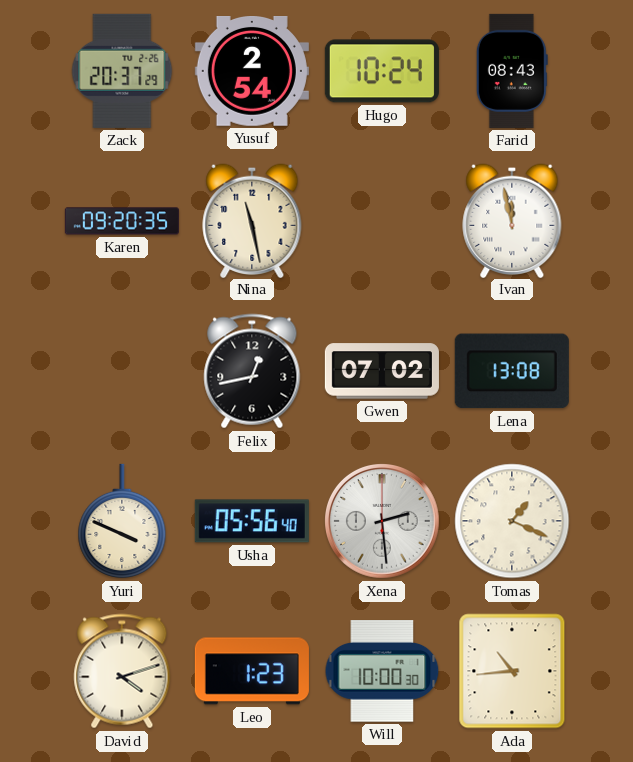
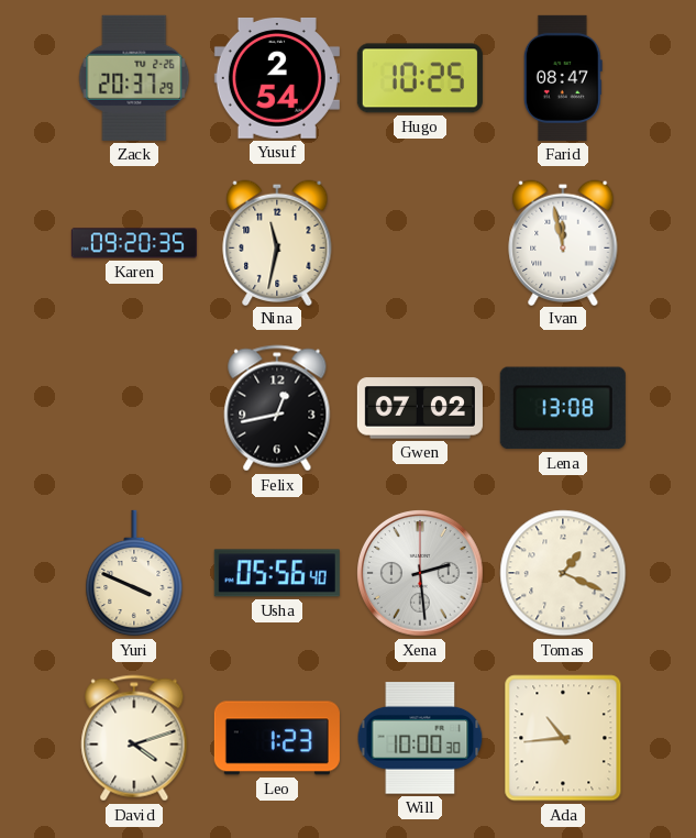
Hugo: 10:24 -> 10:25 (420, 78)
Farid: 08:43 -> 08:47 (563, 78)
Nina: 11:28 -> 11:32 (277, 242)
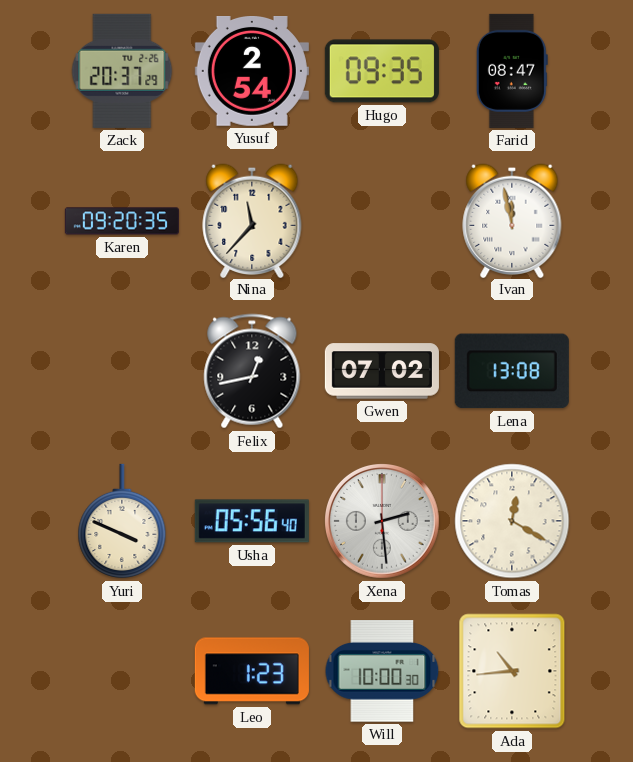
Hugo: 10:25 -> 09:35 (382, 71)
Nina: 11:32 -> 11:37 (252, 220)
Tomas: 1:19 -> 12:20 (512, 521)
David: 4:12 -> none (134, 738)
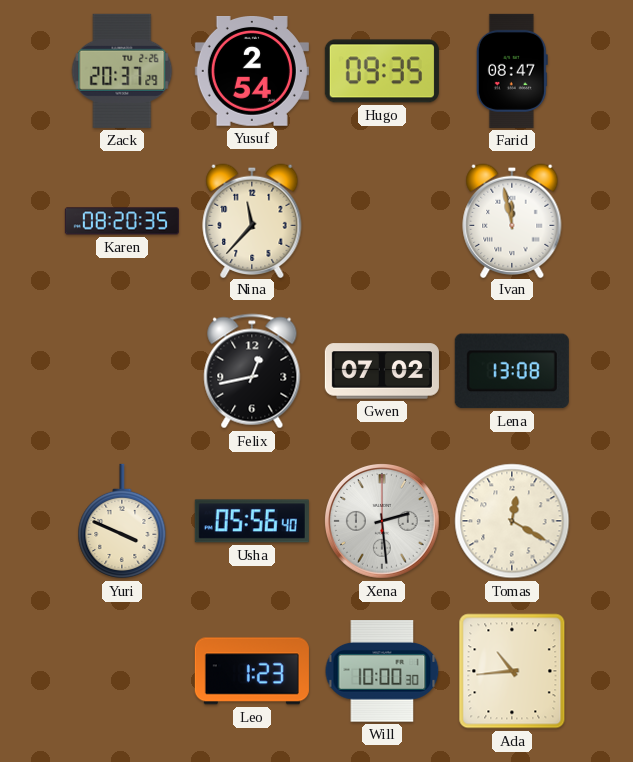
Karen: 09:20 -> 08:20 (122, 221)
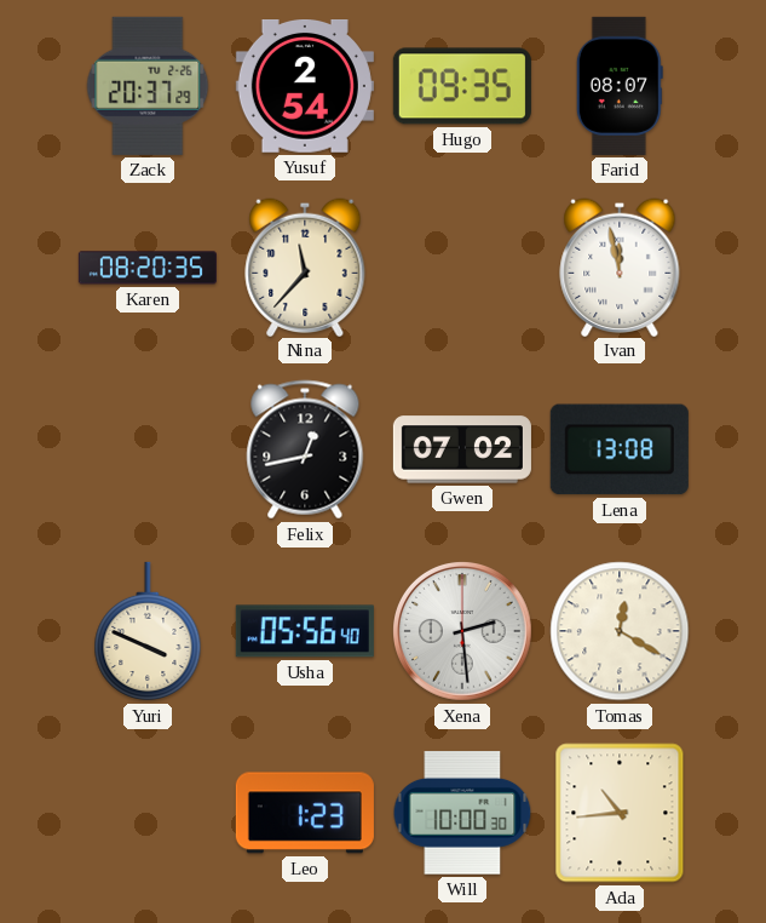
Farid: 08:47 -> 08:07 (620, 86)
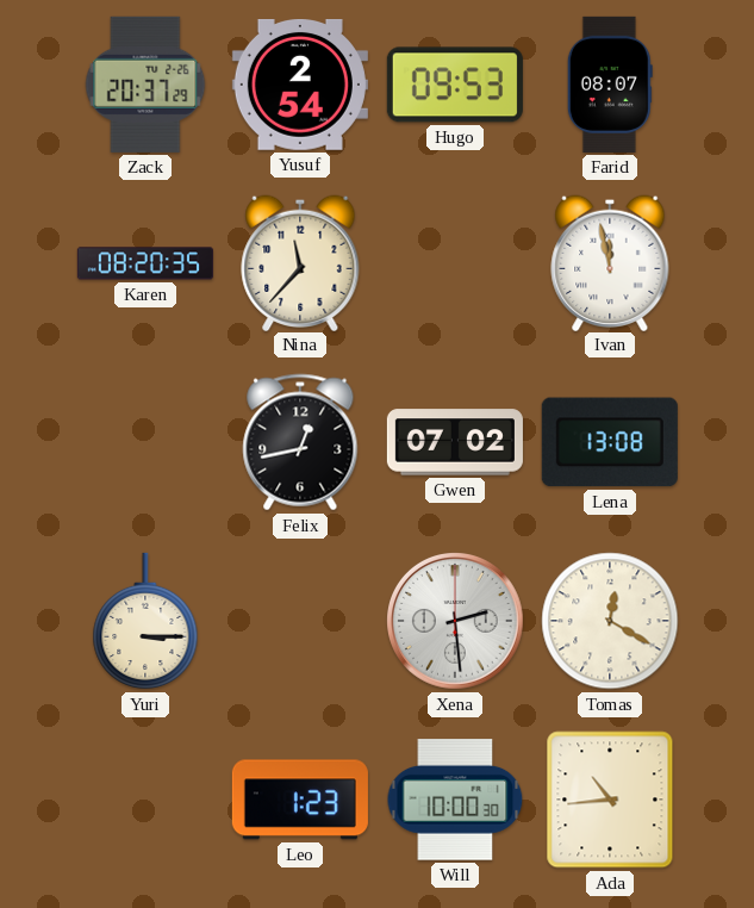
Hugo: 09:35 -> 09:53 (455, 85)
Yuri: 3:49 -> 3:15 (145, 621)
Usha: 05:56 -> none (305, 631)
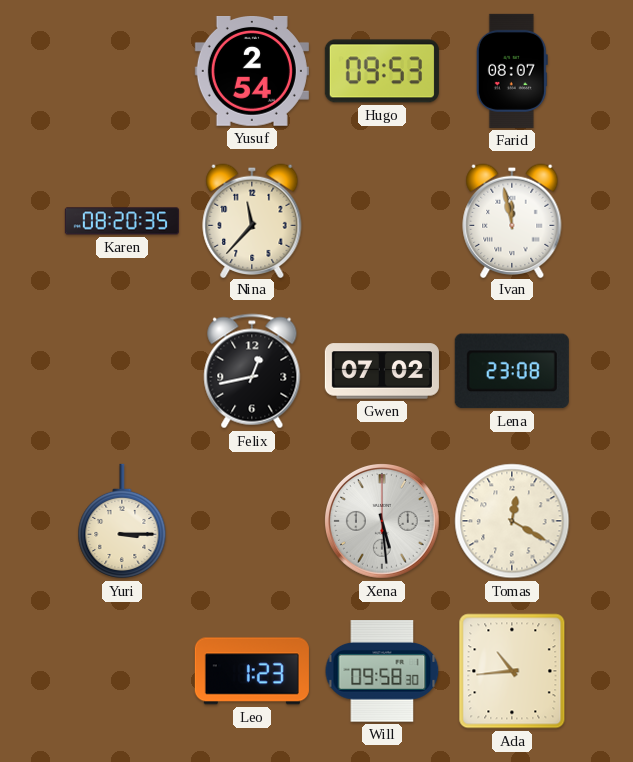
Zack: 20:37 -> none (145, 85)
Lena: 13:08 -> 23:08 (512, 371)
Xena: 2:29 -> 5:29 (383, 522)
Will: 10:00 -> 09:58 (382, 671)
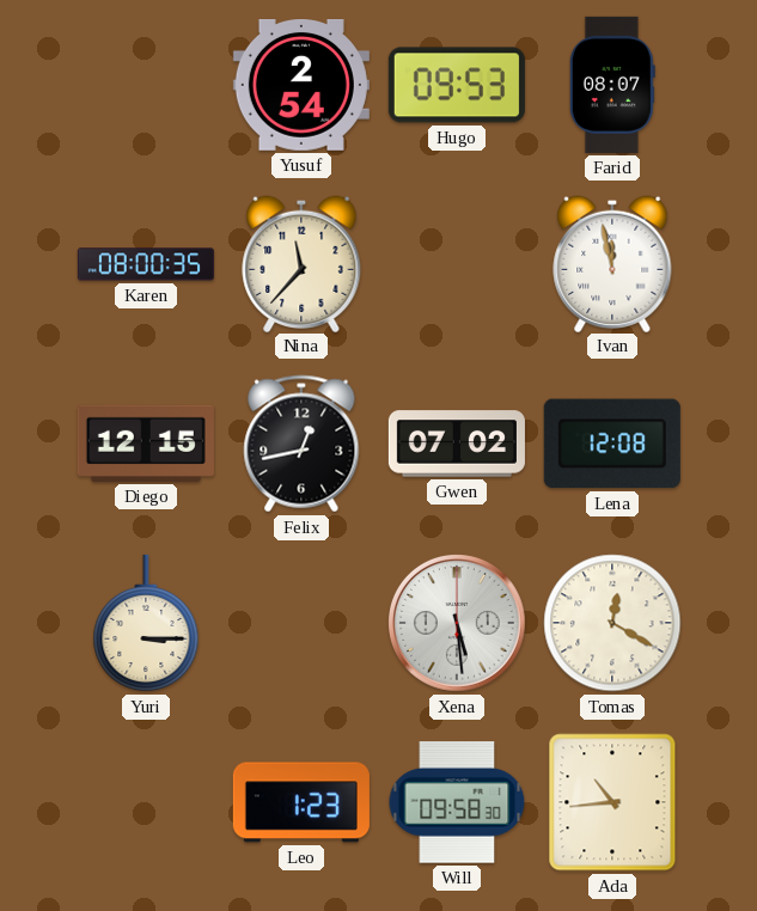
Karen: 08:20 -> 08:00 (146, 264)
Diego: none -> 12:15 (146, 444)
Lena: 23:08 -> 12:08 (612, 444)
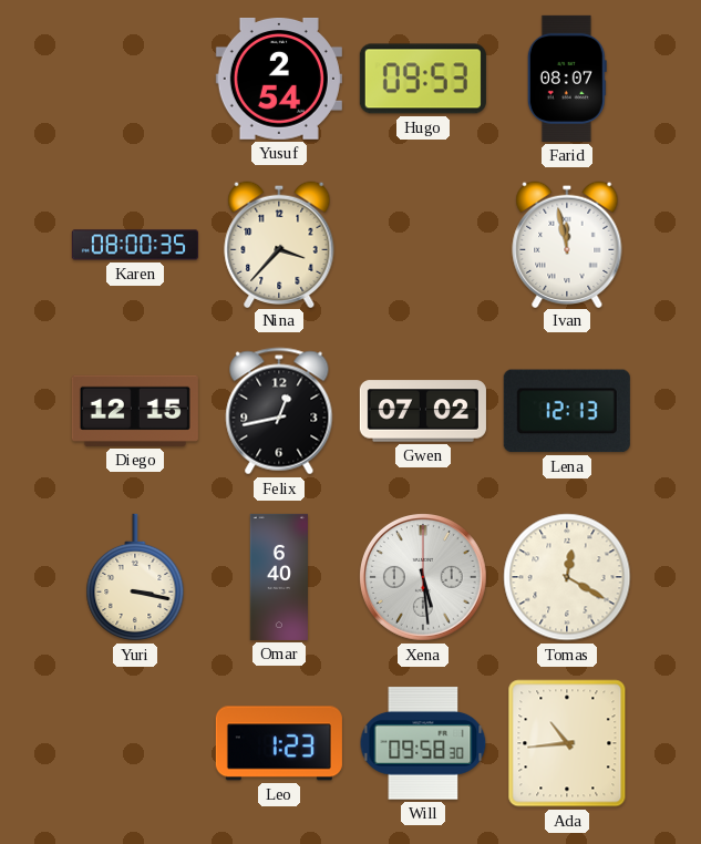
Nina: 11:37 -> 3:37 (279, 244)
Lena: 12:08 -> 12:13 (567, 411)
Yuri: 3:15 -> 3:17 (135, 577)
Omar: none -> 6:40 (278, 577)
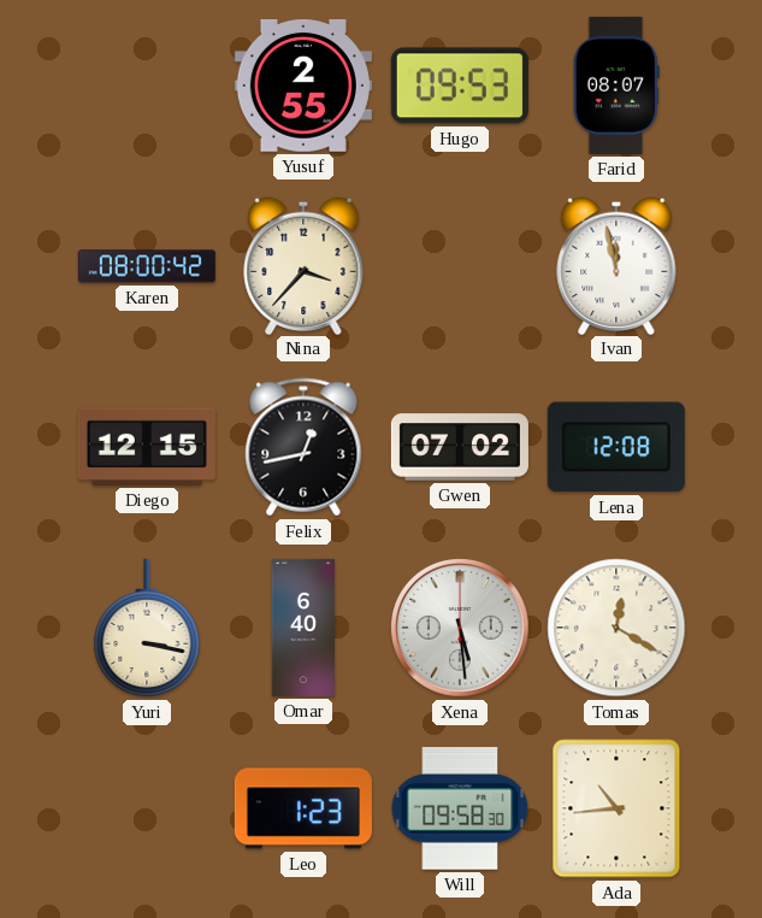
Yusuf: 2:54 -> 2:55 (303, 87)
Karen: 08:00:35 -> 08:00:42 (147, 266)
Lena: 12:13 -> 12:08 (616, 447)
